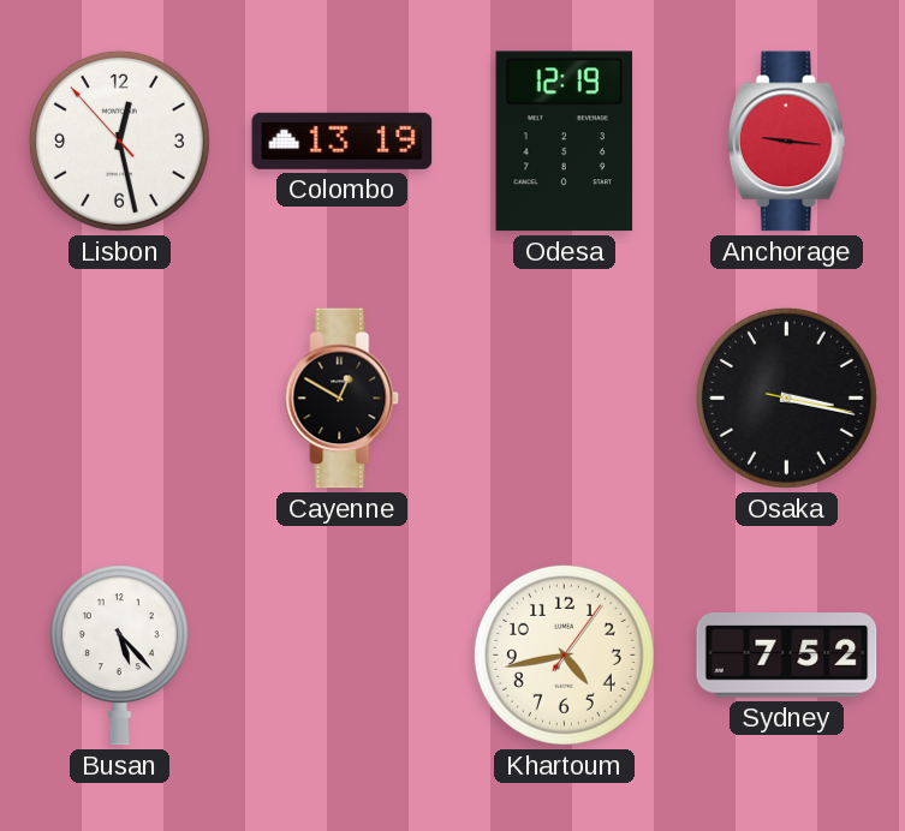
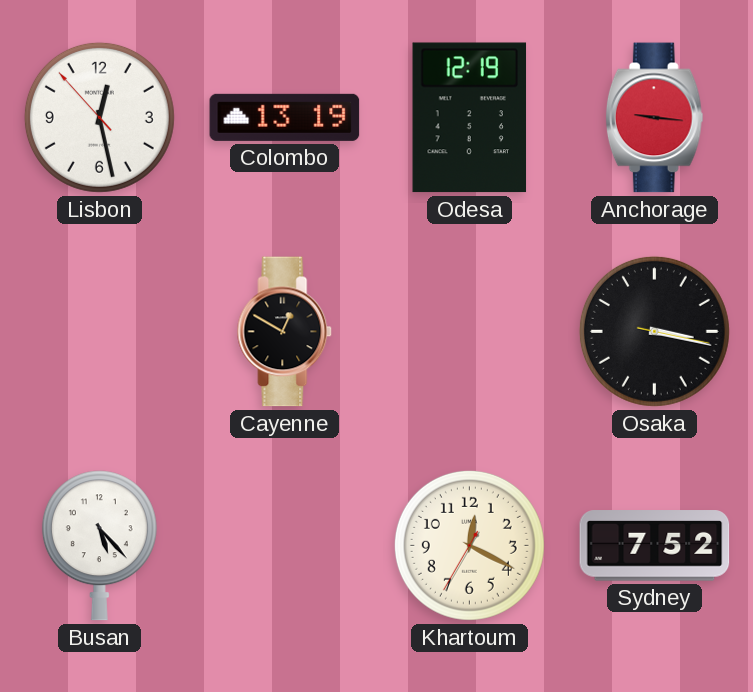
Khartoum: 4:43 -> 12:19 (469, 545)
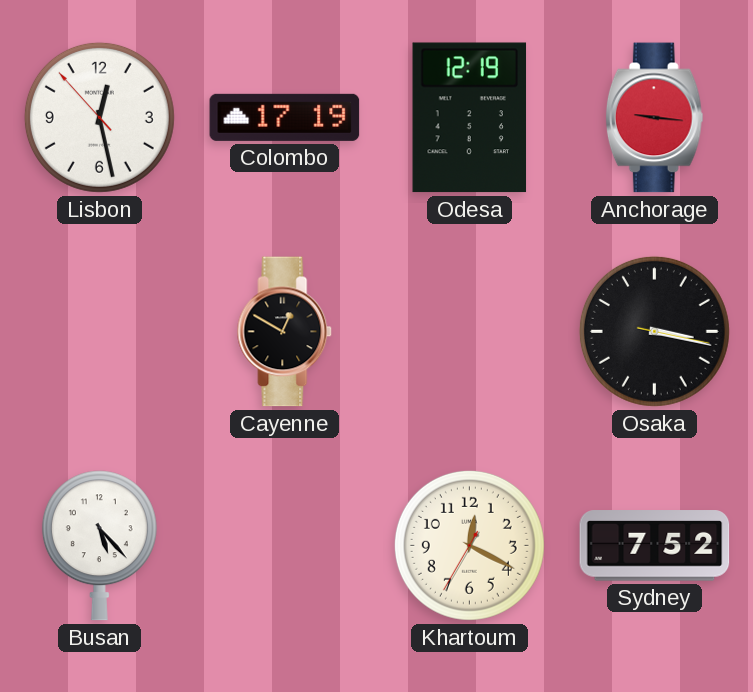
Colombo: 13:19 -> 17:19 (285, 117)
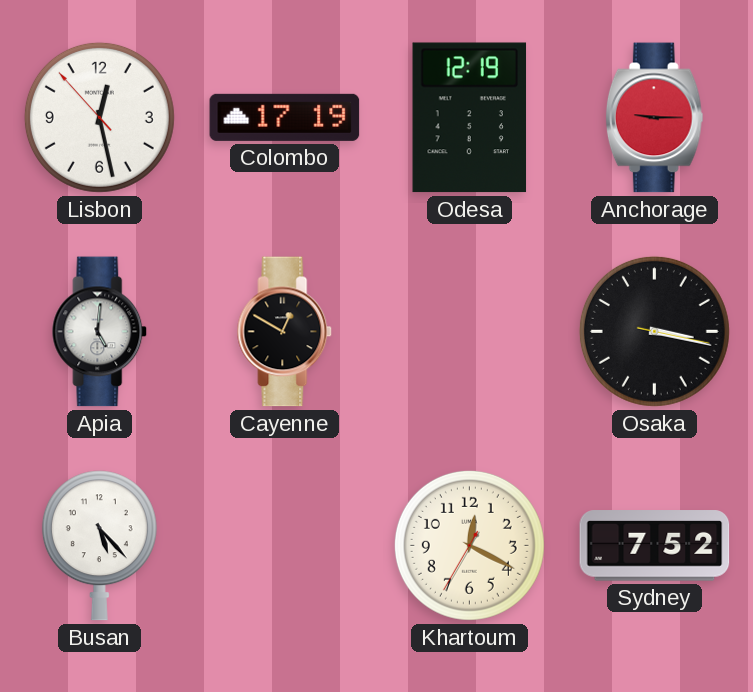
Anchorage: 9:16 -> 9:15 (654, 118)
Apia: none -> 5:01 (100, 332)
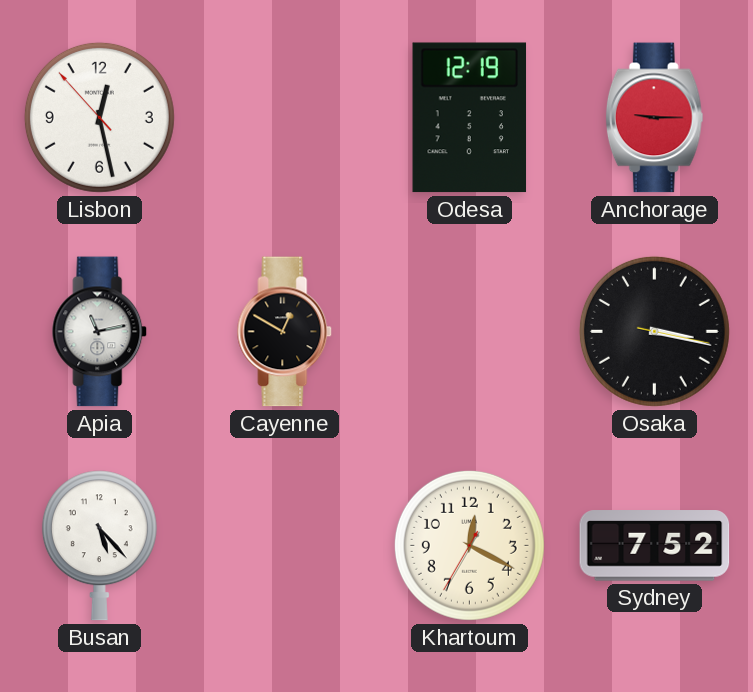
Colombo: 17:19 -> none (285, 117)
Apia: 5:01 -> 11:13 (100, 332)
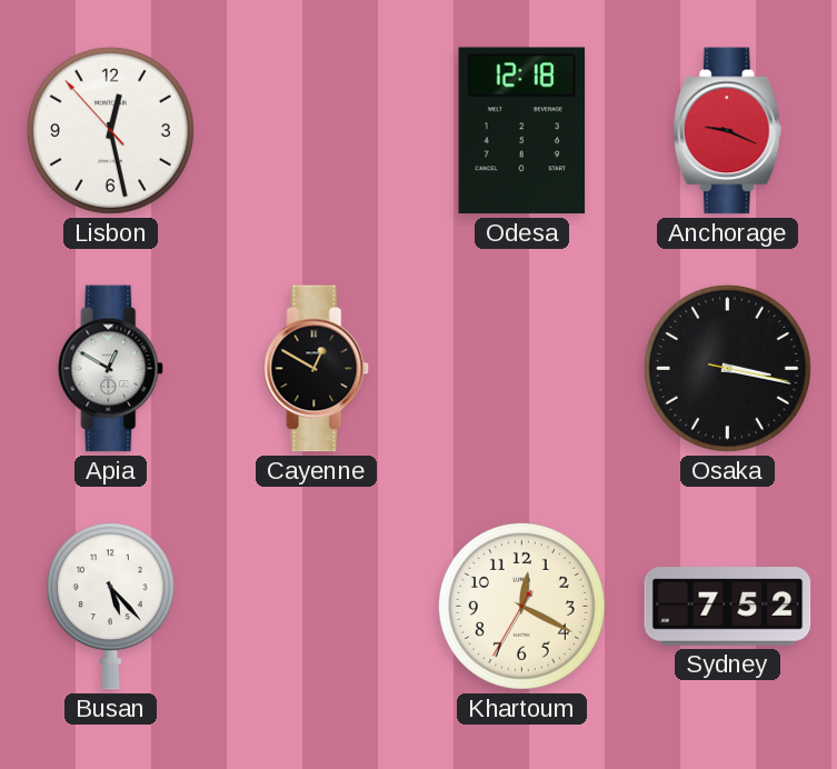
Odesa: 12:19 -> 12:18 (522, 131)
Anchorage: 9:15 -> 9:19 (727, 131)
Apia: 11:13 -> 12:50 (111, 369)
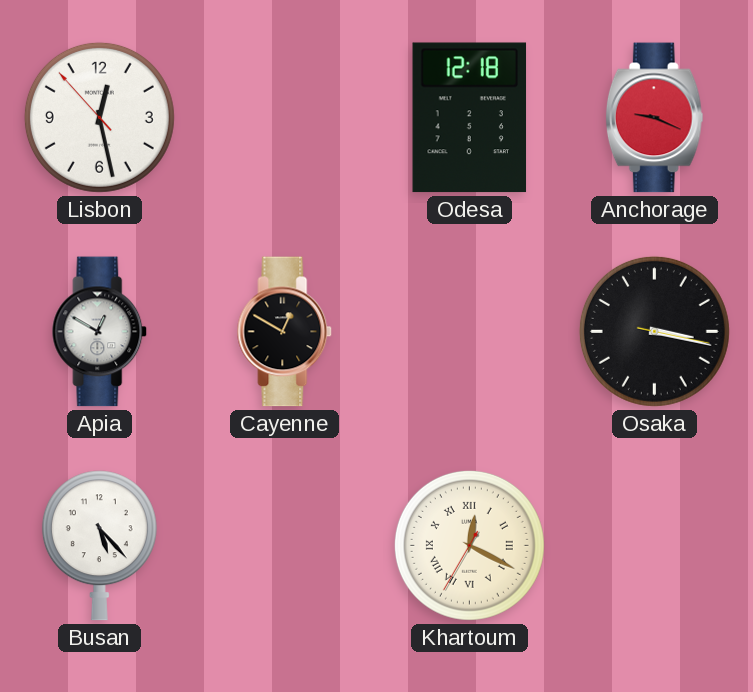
Khartoum numerals: Arabic -> Roman (469, 545)
Sydney: 7:52 -> none (728, 607)
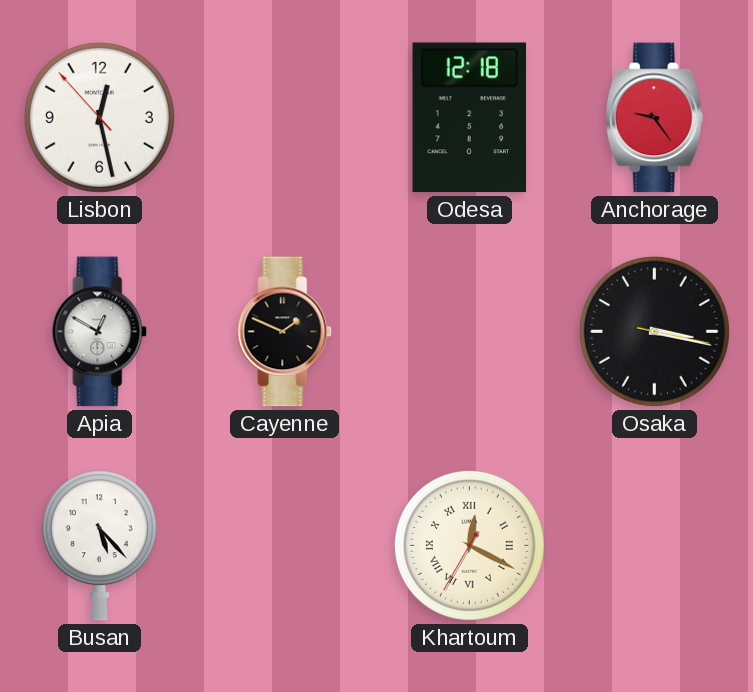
Anchorage: 9:19 -> 9:24 (654, 118)
Cayenne: 12:50 -> 1:49 (285, 332)
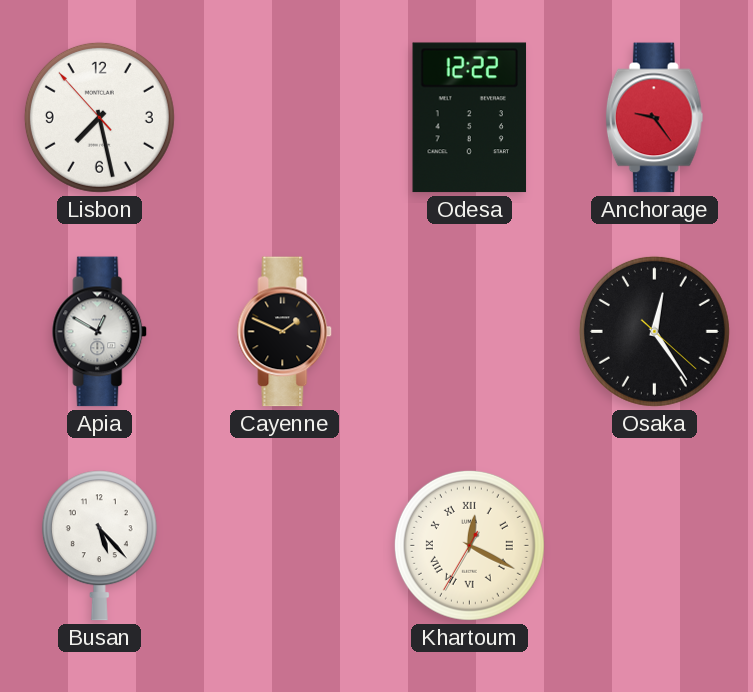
Lisbon: 12:27 -> 7:27 (99, 117)
Odesa: 12:18 -> 12:22 (470, 118)
Osaka: 3:17 -> 12:24 (654, 331)
